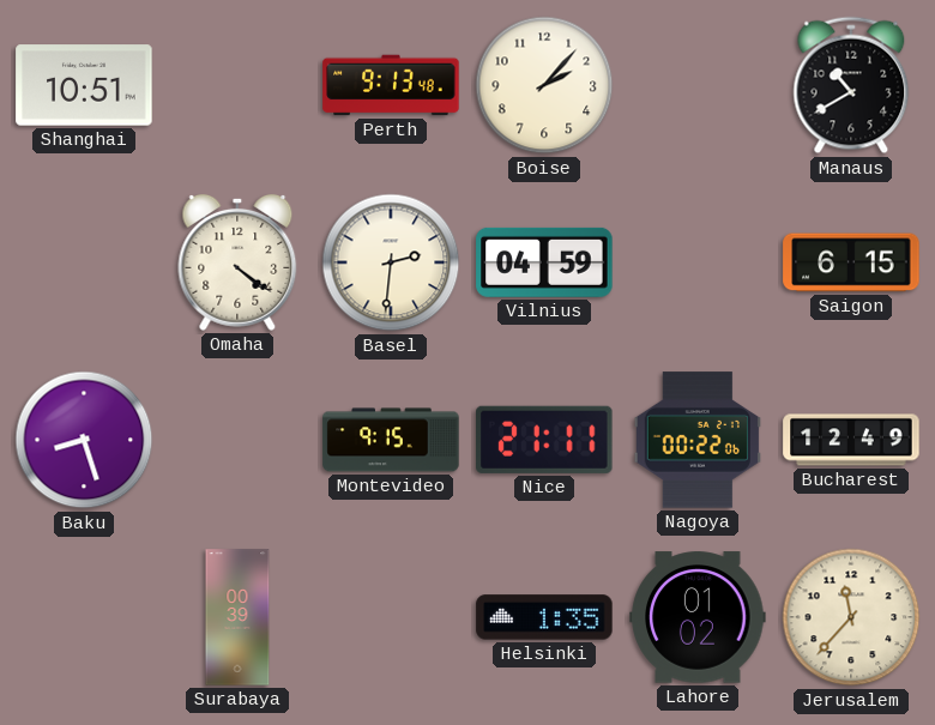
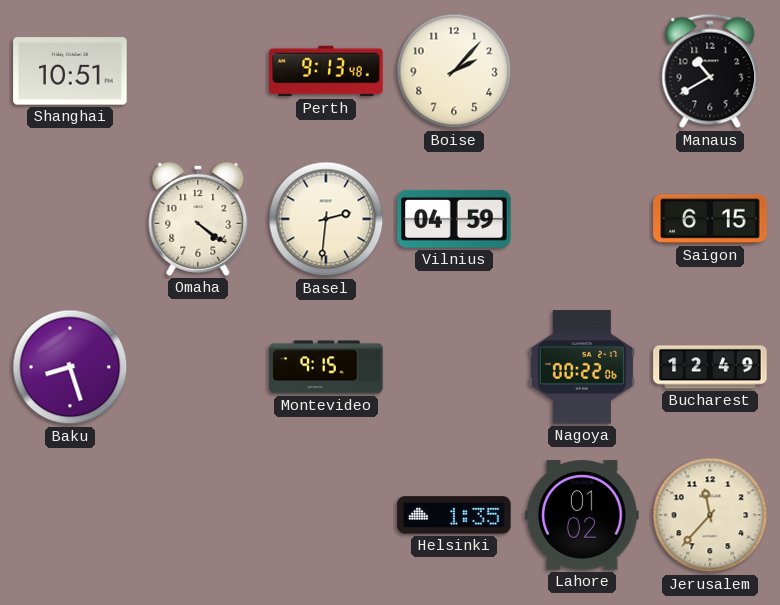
Nice: 21:11 -> none (545, 440)
Surabaya: 00:39 -> none (237, 617)
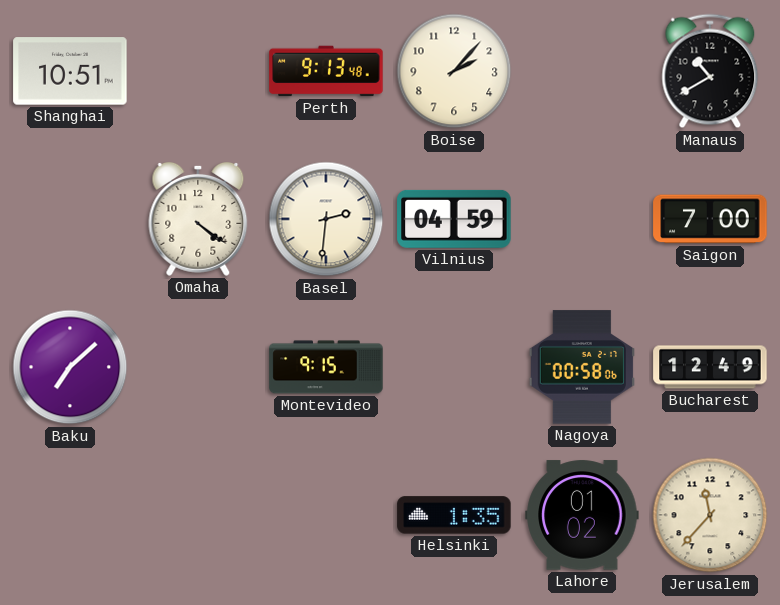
Saigon: 6:15 -> 7:00 (710, 219)
Baku: 8:27 -> 7:08 (70, 367)
Nagoya: 00:22 -> 00:58 (582, 367)
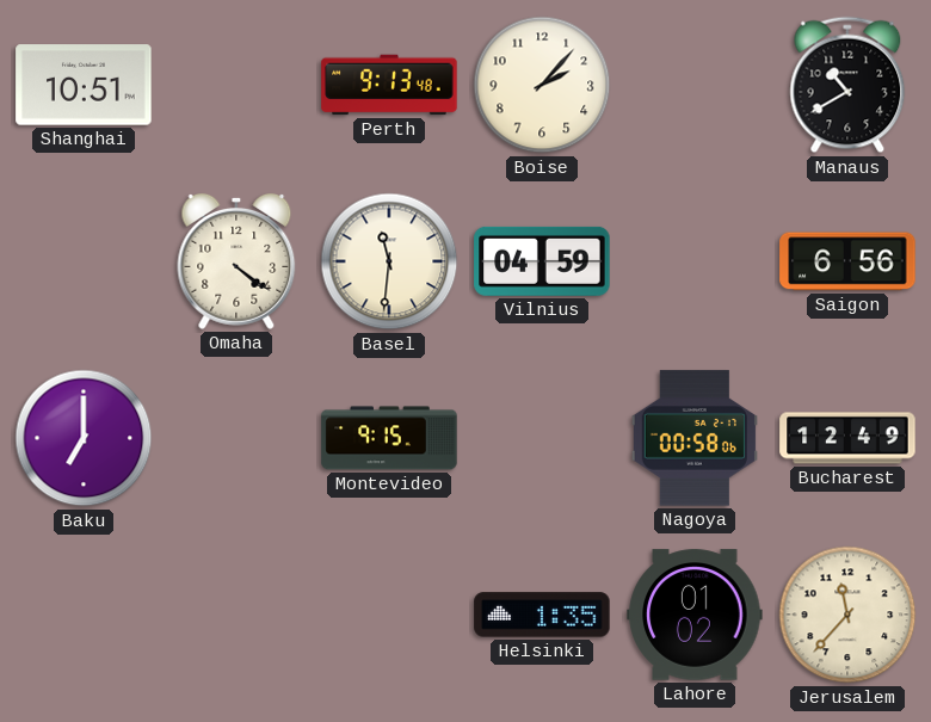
Basel: 2:31 -> 11:31 (389, 261)
Saigon: 7:00 -> 6:56 (847, 261)
Baku: 7:08 -> 7:00 (84, 438)
